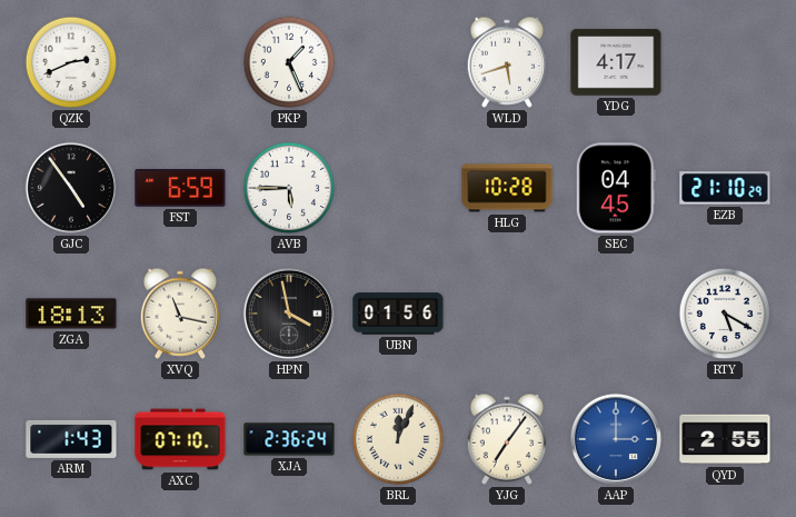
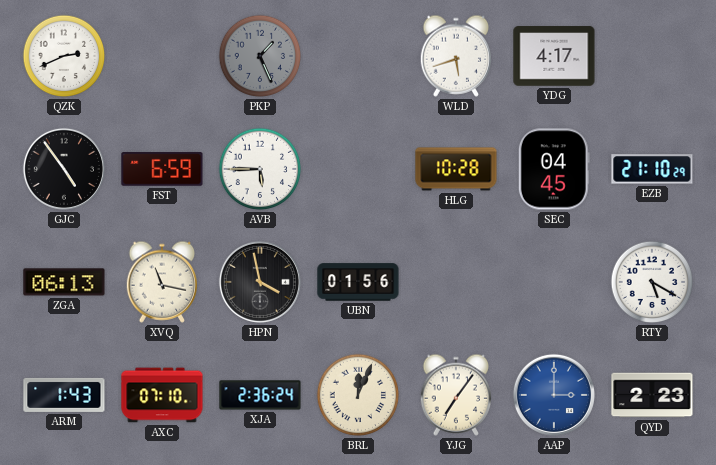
PKP dial: white -> grey (260, 56)
ZGA: 18:13 -> 06:13 (64, 282)
QYD: 2:55 -> 2:23 (652, 395)
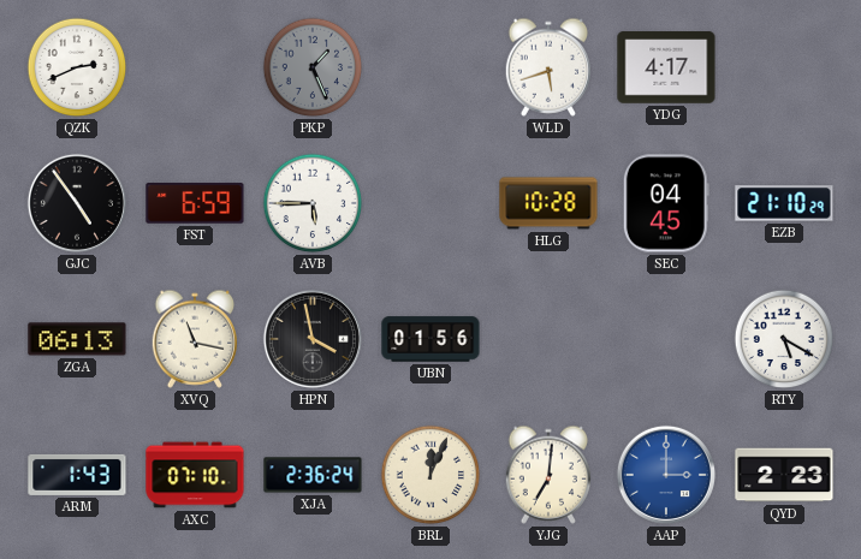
YJG: 7:06 -> 7:01 (547, 475)
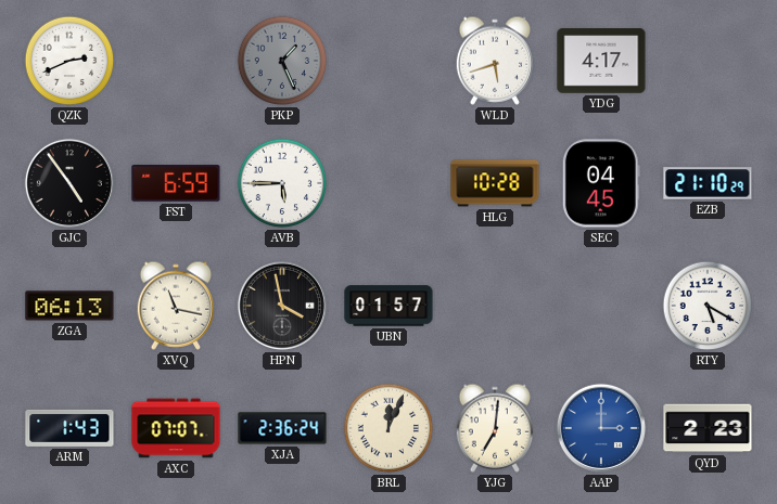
UBN: 01:56 -> 01:57 (389, 306)
AXC: 07:10 -> 07:07 (176, 428)
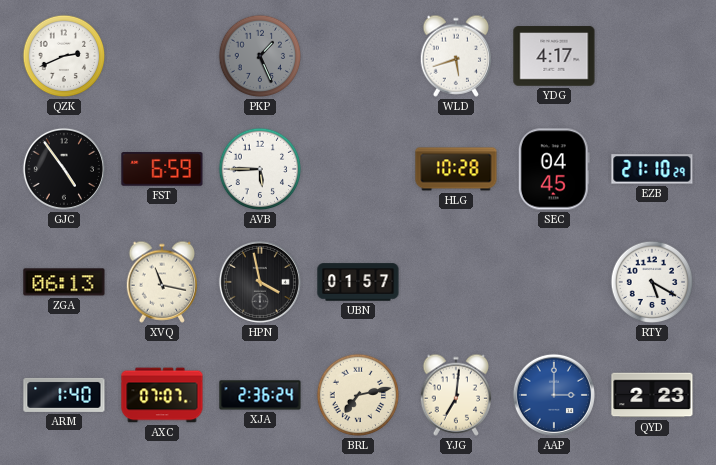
ARM: 1:43 -> 1:40 (64, 395)
BRL: 12:04 -> 7:13 (358, 395)
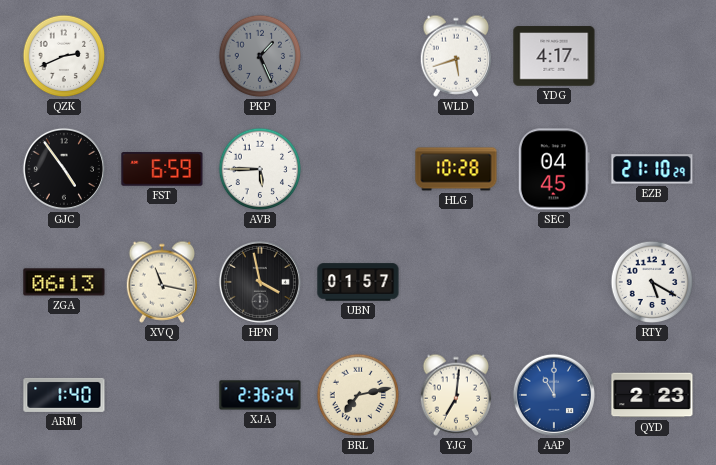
AXC: 07:07 -> none (162, 395)
AAP: 3:00 -> 11:00 (554, 395)
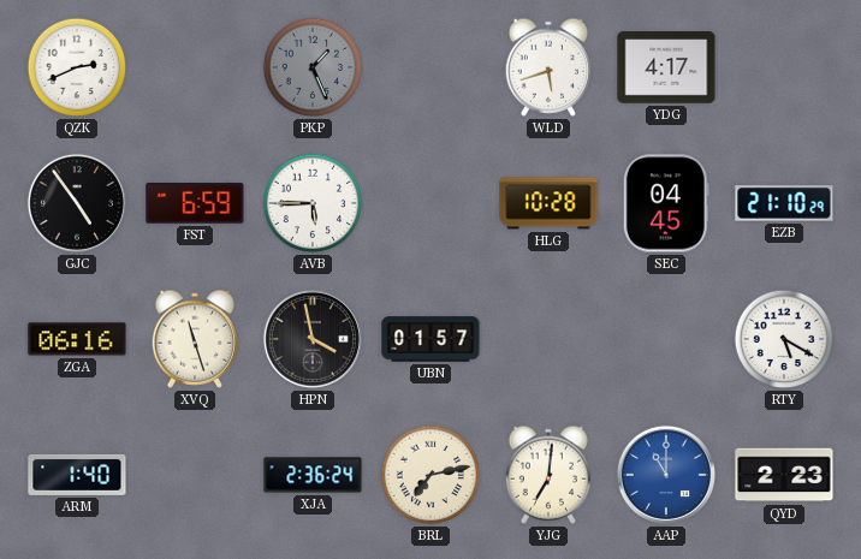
ZGA: 06:13 -> 06:16 (77, 339)
XVQ: 11:17 -> 11:27 (194, 339)
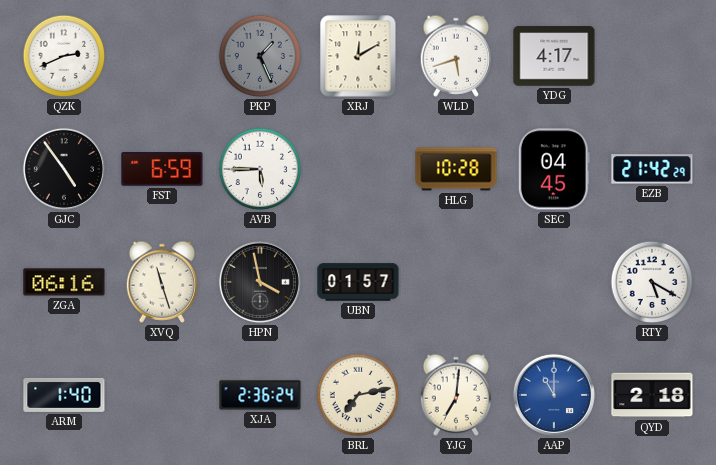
XRJ: none -> 12:10 (358, 56)
EZB: 21:10 -> 21:42 (652, 169)
QYD: 2:23 -> 2:18 (652, 395)
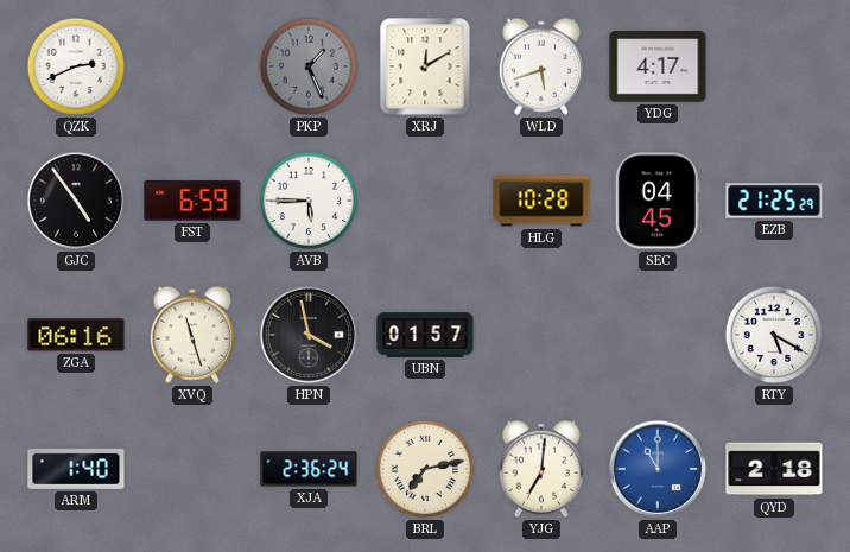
EZB: 21:42 -> 21:25 (774, 201)
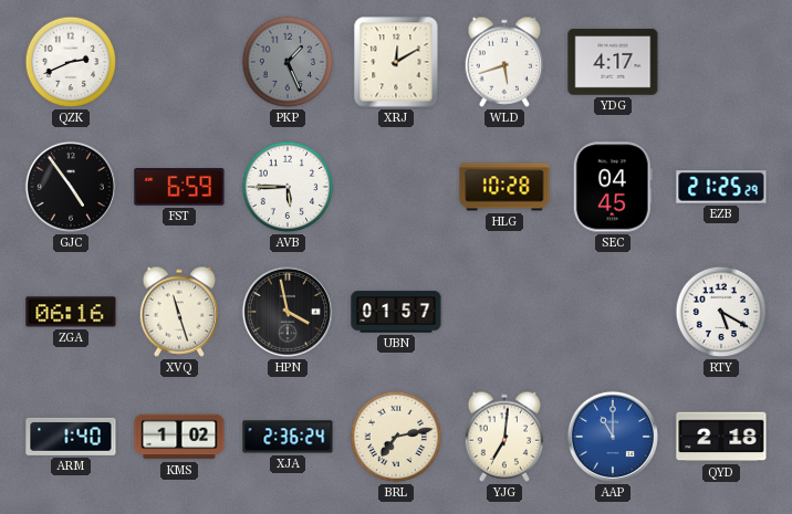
KMS: none -> 1:02 (179, 437)
